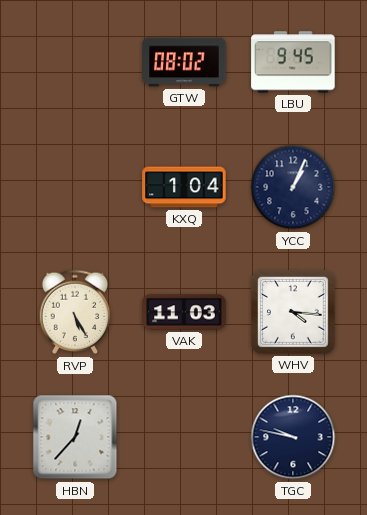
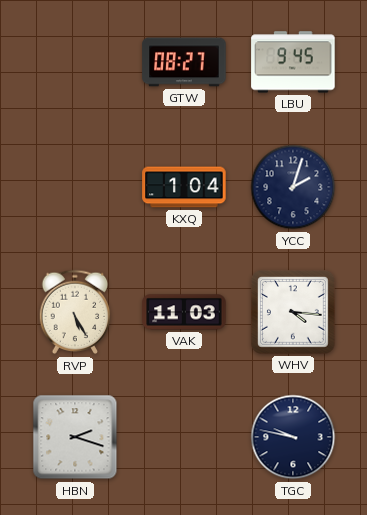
GTW: 08:02 -> 08:27 (184, 62)
YCC: 1:04 -> 2:03 (293, 187)
HBN: 12:37 -> 2:18 (75, 437)
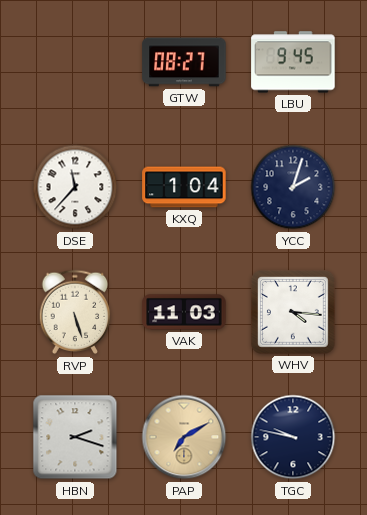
DSE: none -> 11:37 (75, 187)
RVP: 5:25 -> 5:27 (75, 312)
PAP: none -> 7:10 (184, 437)
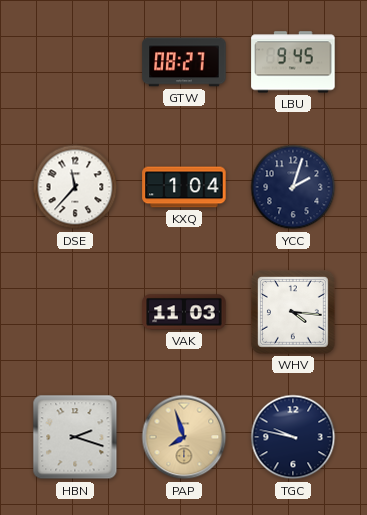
RVP: 5:27 -> none (75, 312)
PAP: 7:10 -> 7:57 (184, 437)
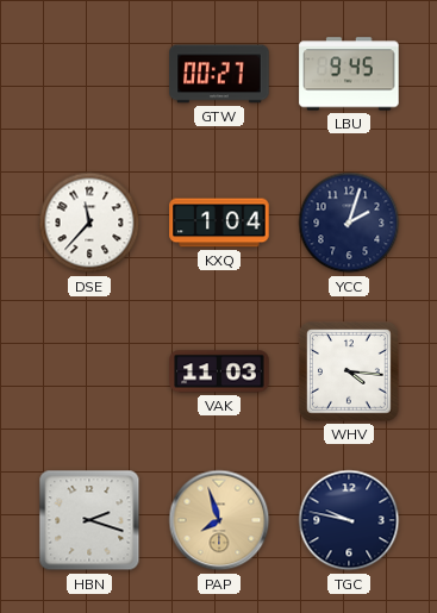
GTW: 08:27 -> 00:27 (219, 74)
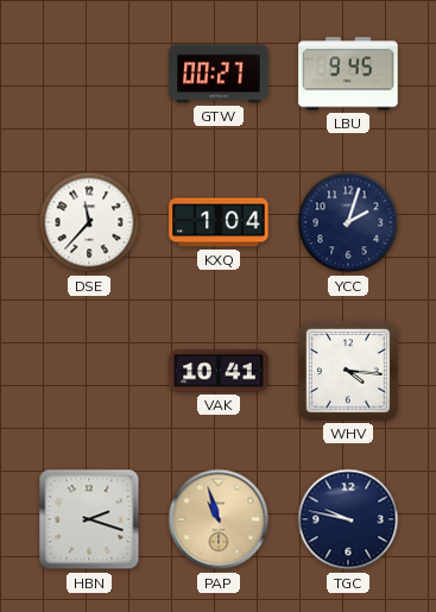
VAK: 11:03 -> 10:41 (219, 371)
PAP: 7:57 -> 10:57 (219, 519)
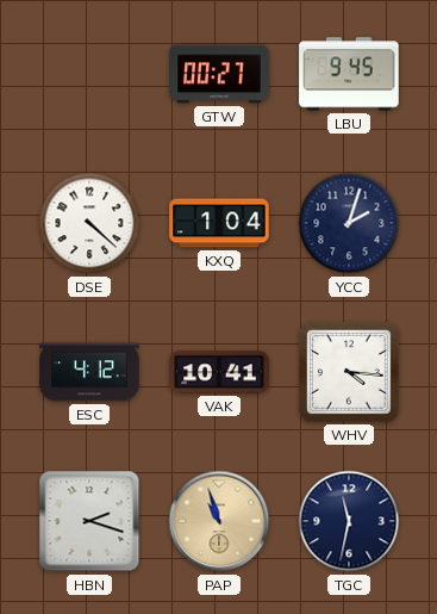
DSE: 11:37 -> 4:22 (89, 223)
ESC: none -> 4:12 (89, 372)
TGC: 9:47 -> 11:32 (349, 521)
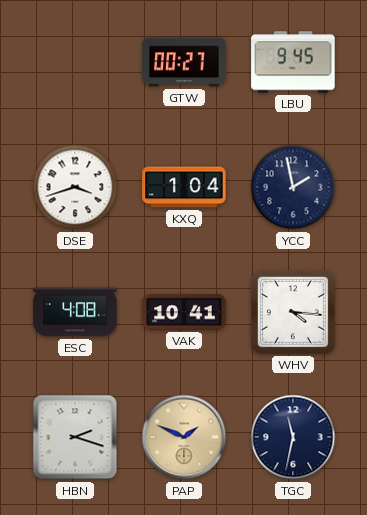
DSE: 4:22 -> 3:42 (75, 187)
YCC: 2:03 -> 1:58 (293, 187)
ESC: 4:12 -> 4:08 (75, 312)
PAP: 10:57 -> 1:49 (184, 437)
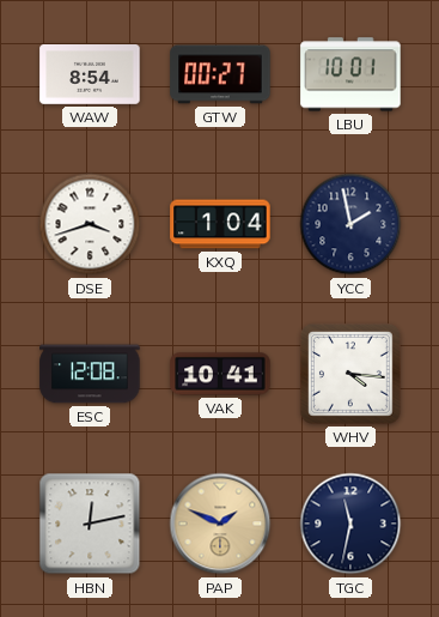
WAW: none -> 8:54 (90, 75)
LBU: 9:45 -> 10:01 (350, 74)
ESC: 4:08 -> 12:08 (90, 374)
HBN: 2:18 -> 12:13 (90, 524)
